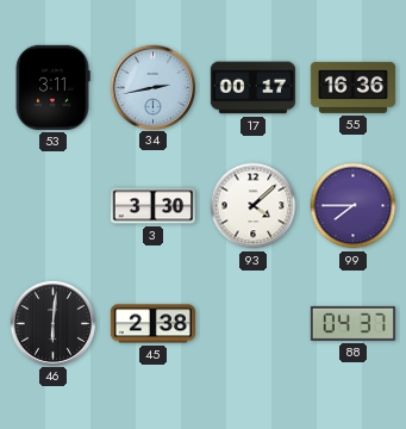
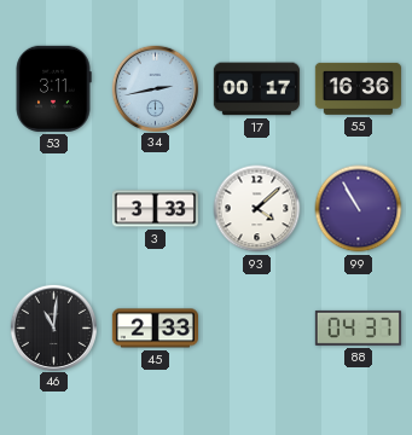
3: 3:30 -> 3:33 (155, 209)
99: 7:45 -> 10:55 (359, 209)
46: 6:01 -> 11:01 (53, 327)
45: 2:38 -> 2:33 (155, 329)
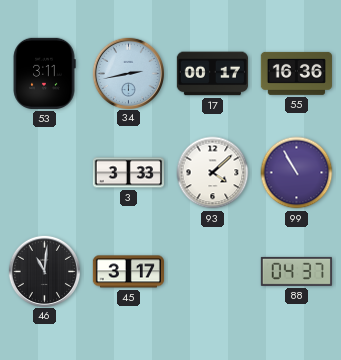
45: 2:33 -> 3:17 (128, 272)
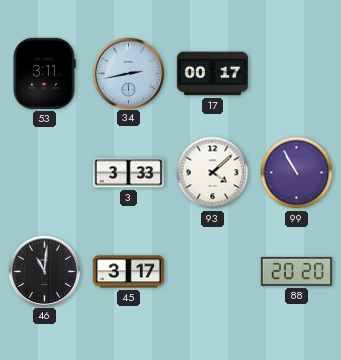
55: 16:36 -> none (296, 73)
88: 04:37 -> 20:20 (296, 271)
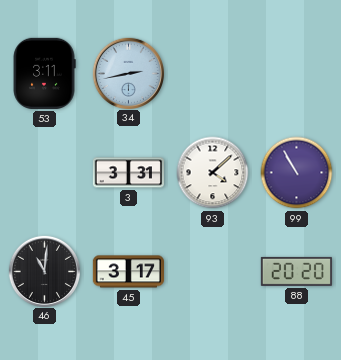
17: 00:17 -> none (212, 74)
3: 3:33 -> 3:31 (128, 173)
